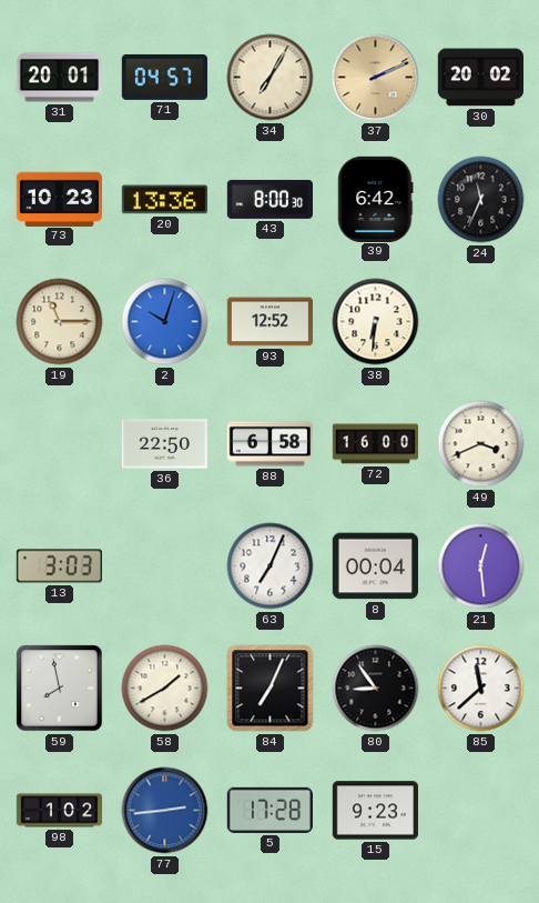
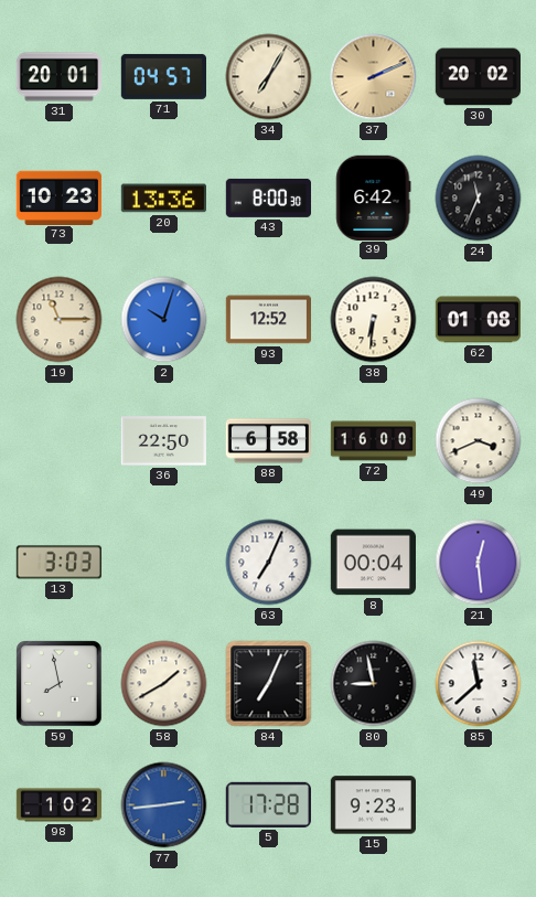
62: none -> 01:08 (478, 320)
80: 8:54 -> 8:58 (374, 684)
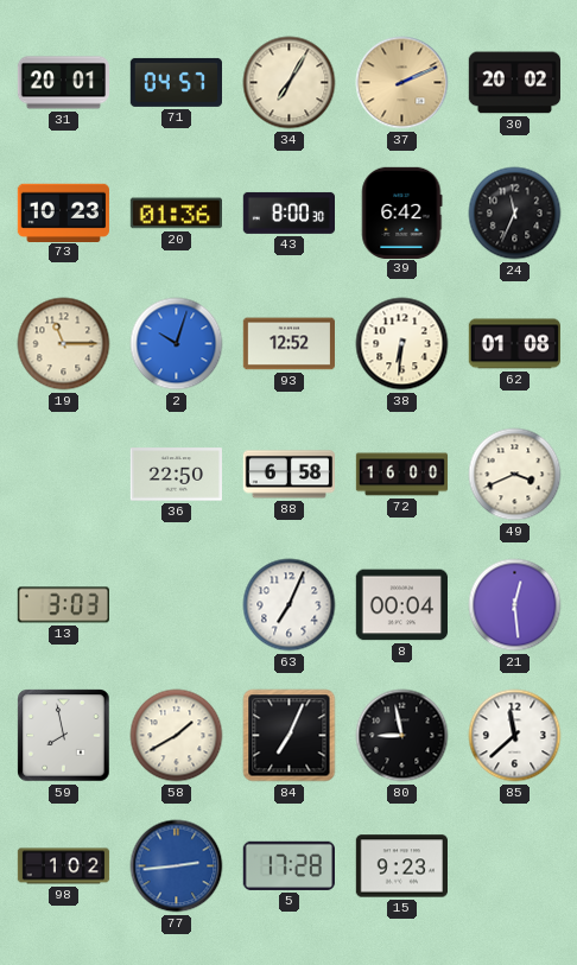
20: 13:36 -> 01:36 (176, 214)
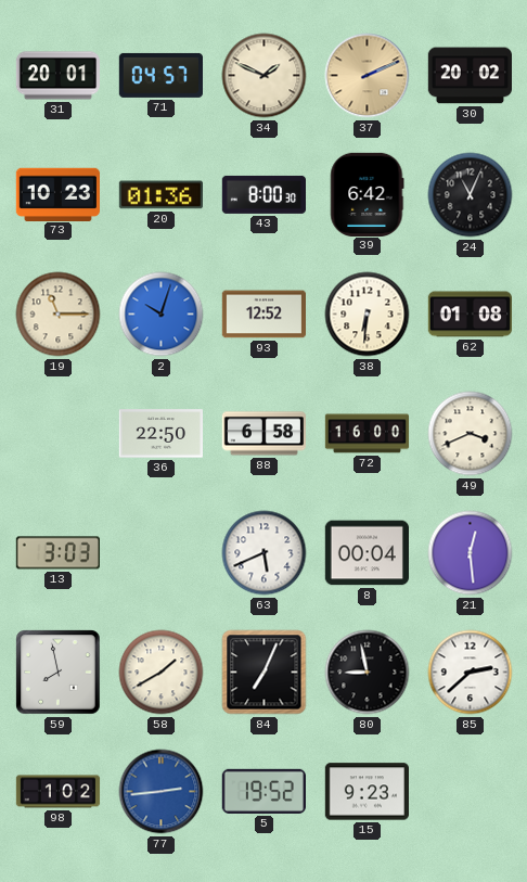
34: 7:05 -> 1:49 (265, 76)
24: 11:34 -> 11:04 (471, 195)
63: 7:04 -> 5:41 (265, 553)
85: 11:38 -> 2:38 (471, 673)
5: 17:28 -> 19:52 (263, 791)
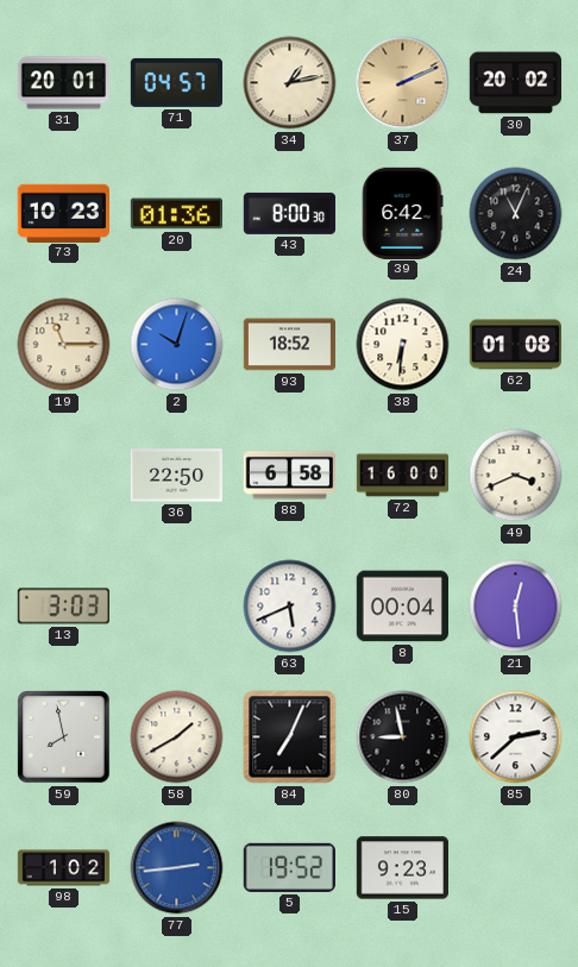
34: 1:49 -> 1:13 (290, 83)
93: 12:52 -> 18:52 (289, 345)
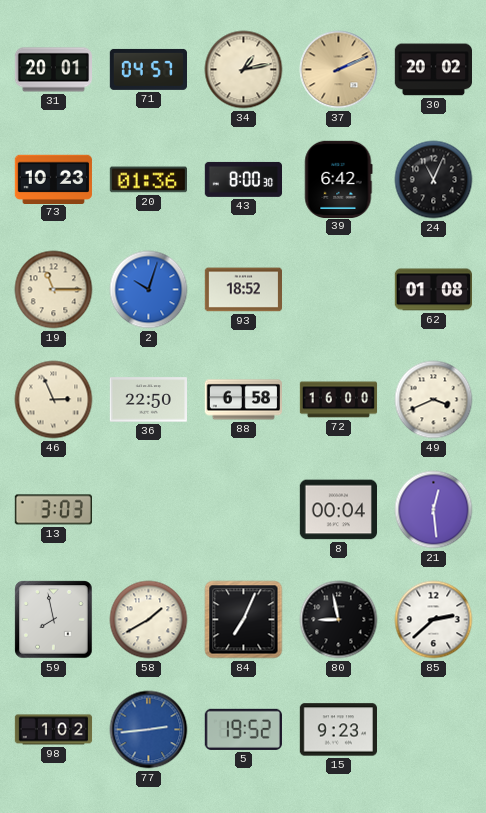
38: 6:31 -> none (403, 345)
46: none -> 2:56 (54, 400)
63: 5:41 -> none (290, 607)
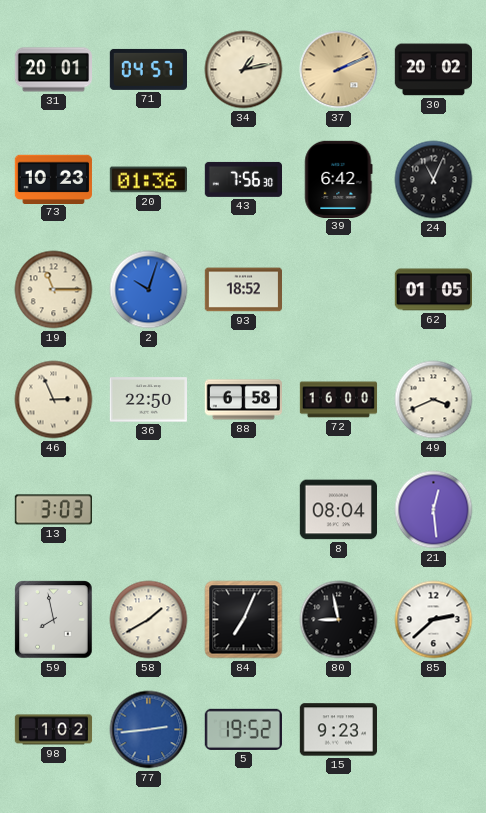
43: 8:00 -> 7:56 (243, 179)
62: 01:08 -> 01:05 (433, 290)
8: 00:04 -> 08:04 (338, 510)
